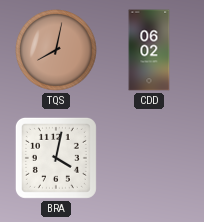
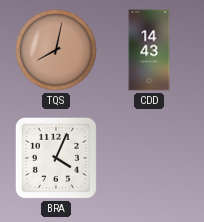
CDD: 06:02 -> 14:43 (149, 50)
BRA: 4:02 -> 4:04 (56, 158)
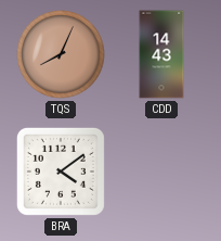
TQS: 8:02 -> 8:04 (61, 54)
BRA: 4:04 -> 4:09 (61, 172)
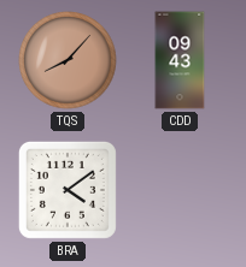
TQS: 8:04 -> 8:07 (68, 60)
CDD: 14:43 -> 09:43 (180, 60)
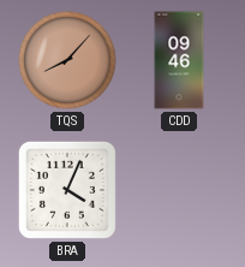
CDD: 09:43 -> 09:46 (179, 60)
BRA: 4:09 -> 4:04 (67, 190)
